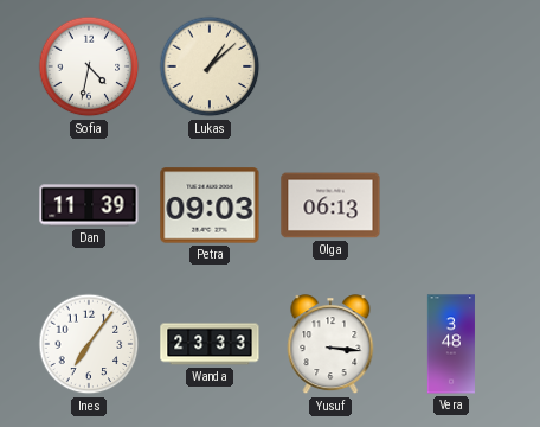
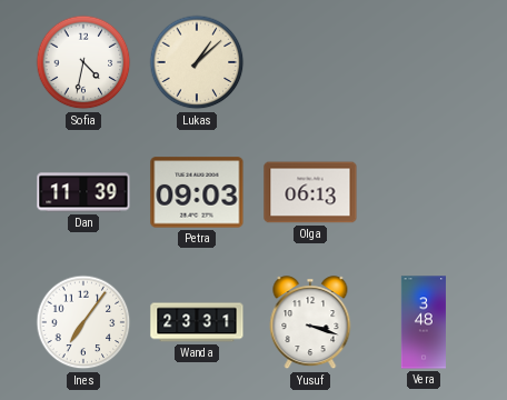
Wanda: 23:33 -> 23:31 (197, 322)
Yusuf: 3:16 -> 3:18 (310, 323)
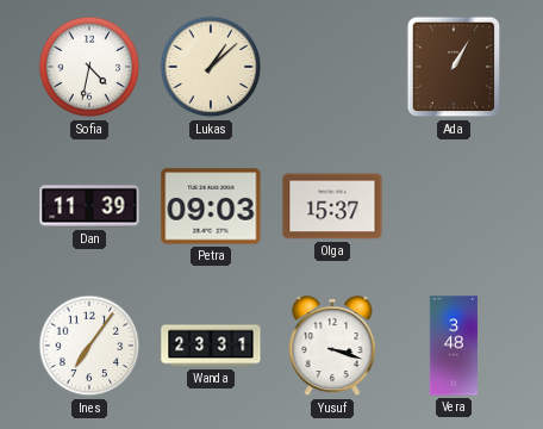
Ada: none -> 1:05 (454, 67)
Olga: 06:13 -> 15:37 (332, 206)
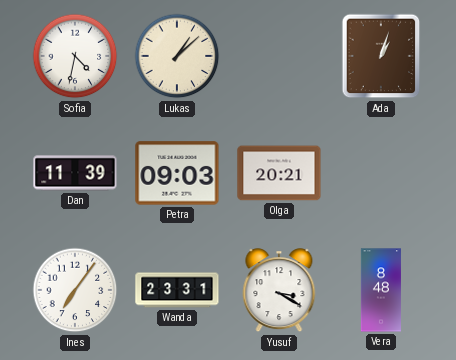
Ada: 1:05 -> 1:03 (381, 56)
Olga: 15:37 -> 20:21 (279, 173)
Yusuf: 3:18 -> 3:20 (279, 291)
Vera: 3:48 -> 8:48 (381, 290)
